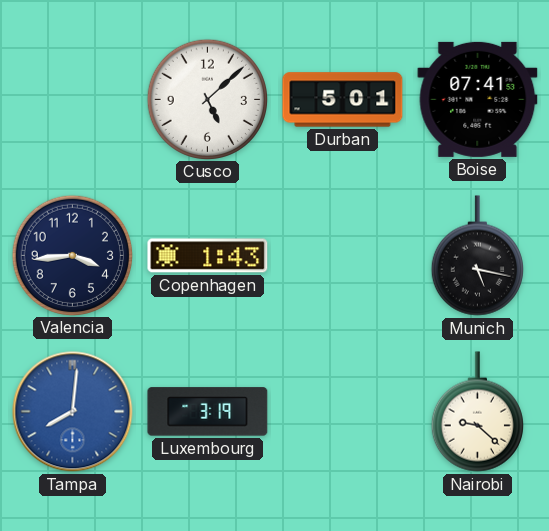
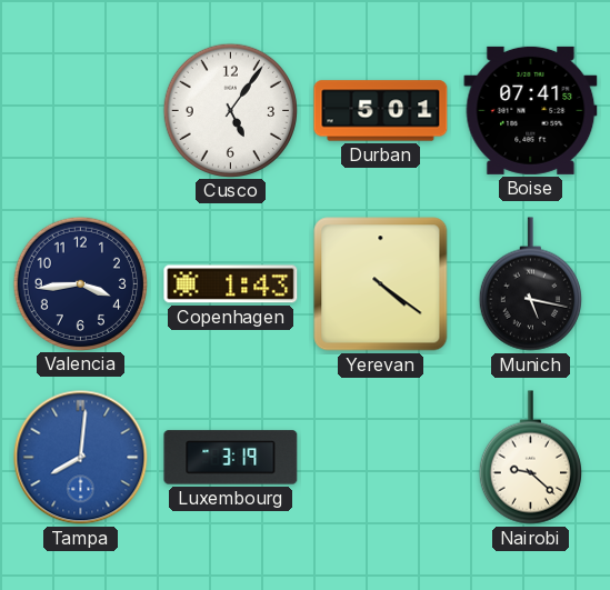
Cusco: 5:08 -> 5:06 (230, 110)
Yerevan: none -> 4:21 (381, 284)
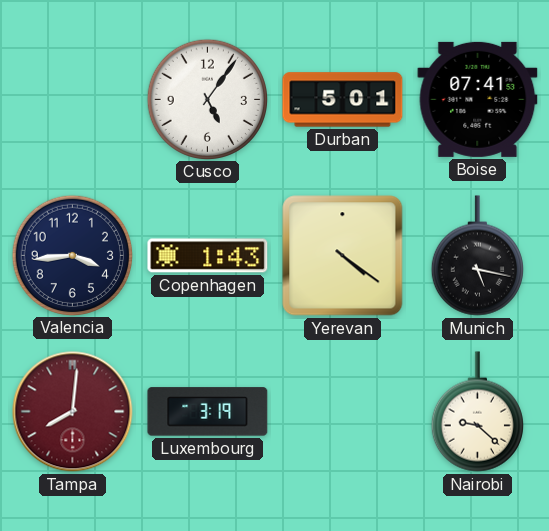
Tampa dial: blue -> burgundy (73, 412)
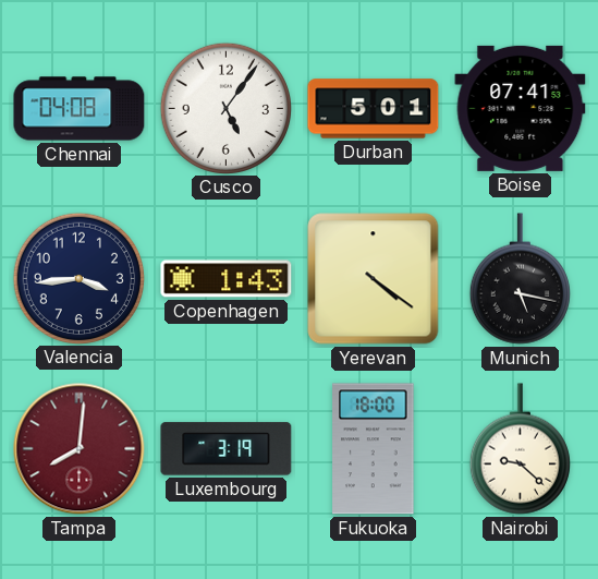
Chennai: none -> 04:08 (80, 109)
Fukuoka: none -> 18:00 (374, 449)
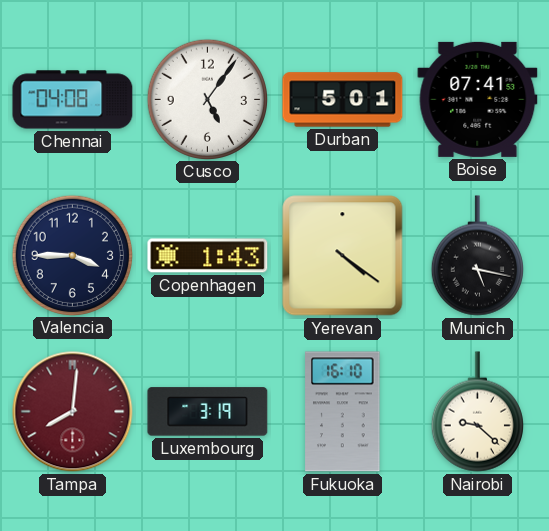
Valencia: 3:44 -> 3:45 (72, 255)
Fukuoka: 18:00 -> 16:10 (343, 412)
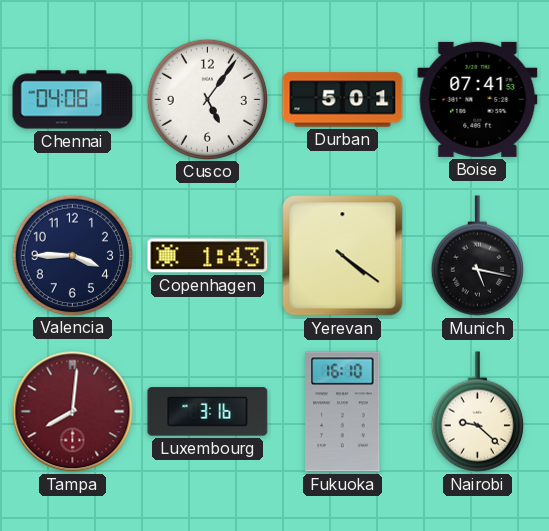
Luxembourg: 3:19 -> 3:16 (208, 412)
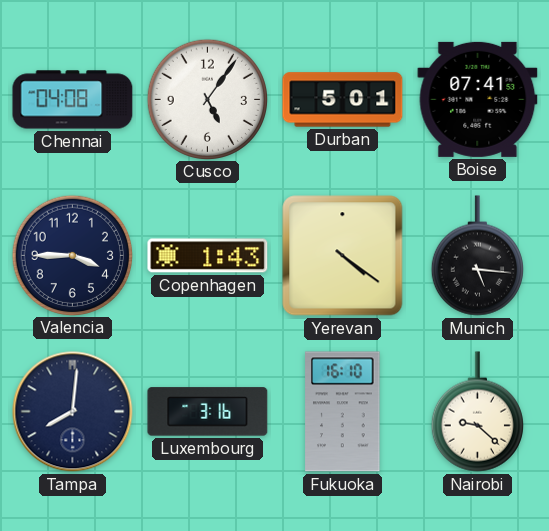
Munich: 5:17 -> 5:16 (477, 256)
Tampa dial: burgundy -> navy (73, 412)
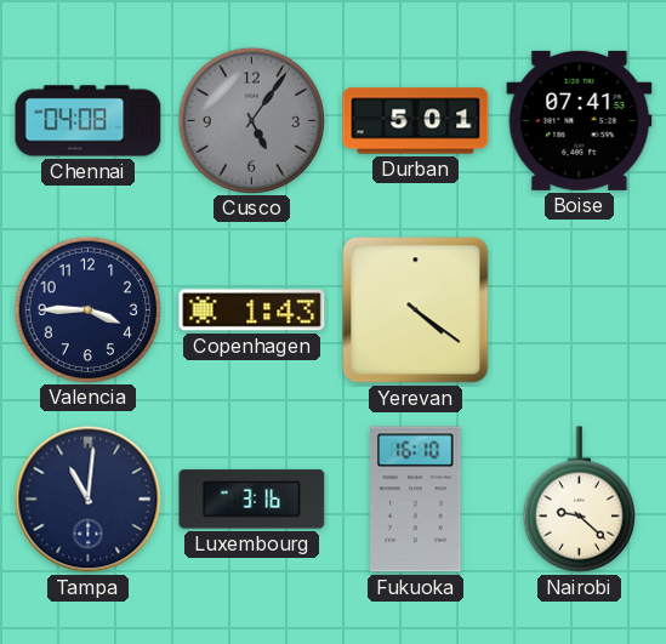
Cusco dial: white -> grey (251, 120)
Munich: 5:16 -> none (477, 256)
Tampa: 8:01 -> 11:01 (89, 500)
